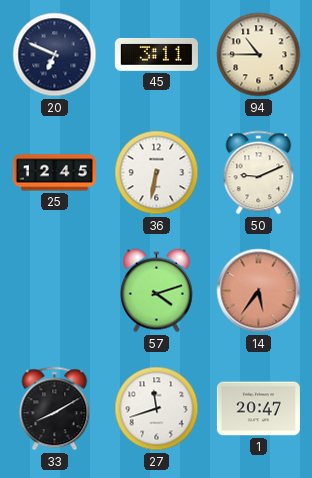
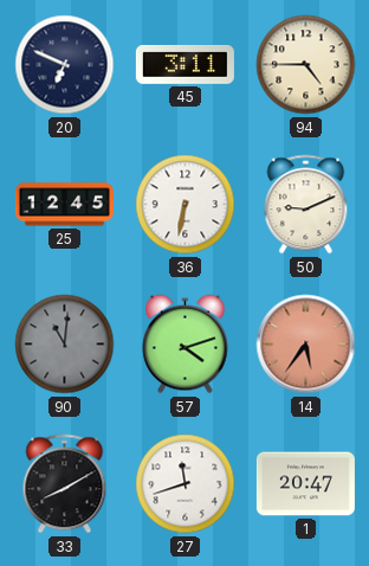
94: 10:45 -> 4:45 (306, 65)
90: none -> 11:01 (65, 345)
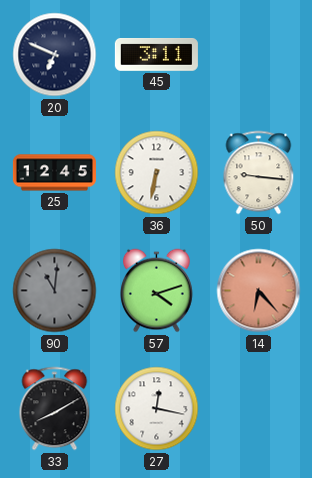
94: 4:45 -> none (306, 65)
50: 9:11 -> 9:16 (259, 173)
14: 5:36 -> 6:23 (259, 291)
27: 11:42 -> 12:17 (157, 409)
1: 20:47 -> none (305, 484)
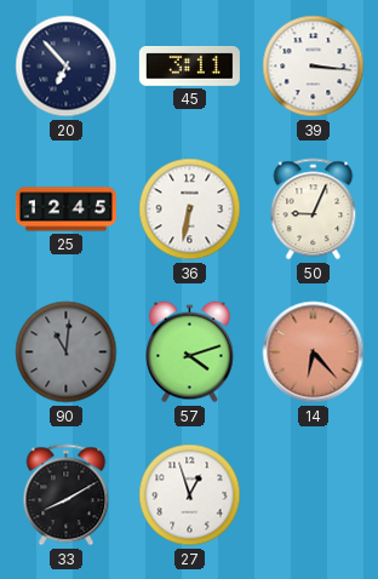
20: 6:49 -> 6:53 (67, 67)
39: none -> 3:16 (314, 67)
50: 9:16 -> 9:04 (314, 210)
27: 12:17 -> 12:57 (190, 495)
